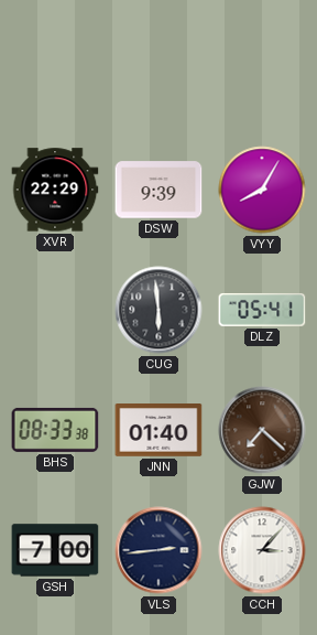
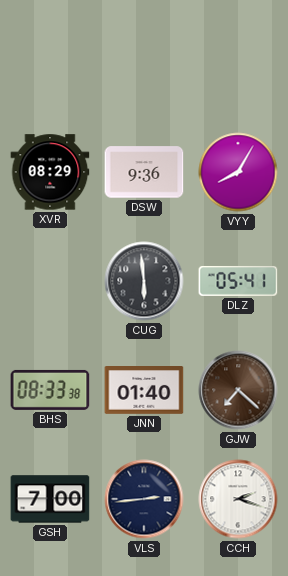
XVR: 22:29 -> 08:29 (50, 172)
DSW: 9:39 -> 9:36 (144, 172)
CCH: 3:07 -> 2:18 (238, 499)
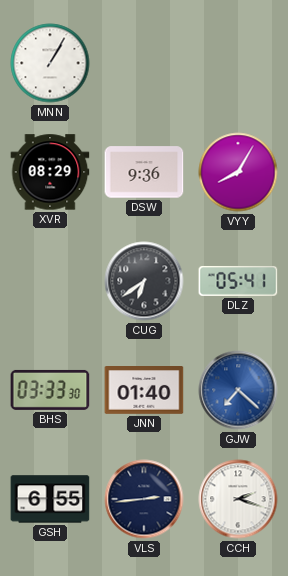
MNN: none -> 1:05 (50, 63)
CUG: 5:59 -> 6:39 (144, 281)
BHS: 08:33 -> 03:33 (50, 390)
GJW dial: brown -> blue (238, 390)
GSH: 7:00 -> 6:55 (50, 499)
